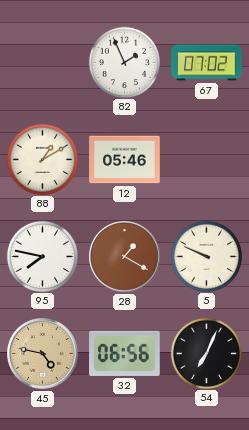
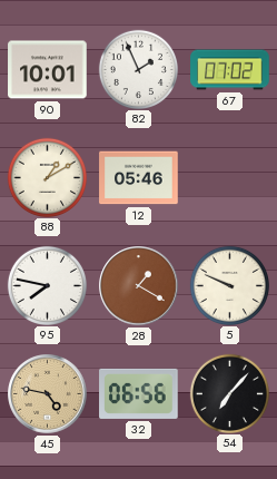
90: none -> 10:01 (48, 70)
54: 7:04 -> 7:07 (229, 393)
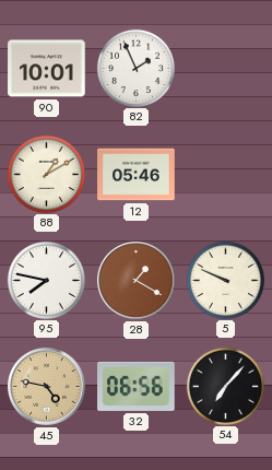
67: 07:02 -> none (230, 70)
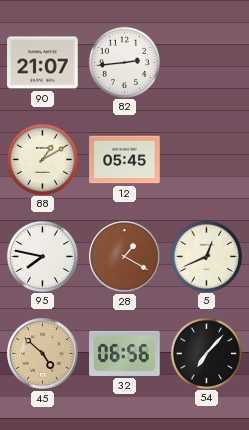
90: 10:01 -> 21:07 (43, 63)
82: 1:56 -> 2:44 (124, 62)
12: 05:46 -> 05:45 (125, 160)
5: 9:49 -> 12:41 (206, 256)
45: 4:47 -> 4:52 (43, 354)
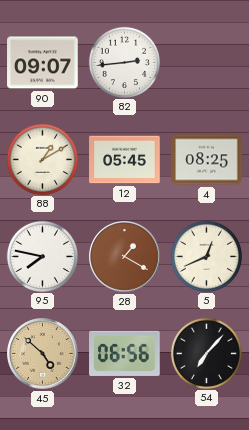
90: 21:07 -> 09:07 (43, 63)
4: none -> 08:25 (207, 160)
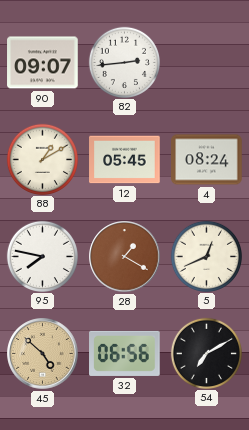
4: 08:25 -> 08:24 (207, 160)
54: 7:07 -> 7:10 (206, 353)
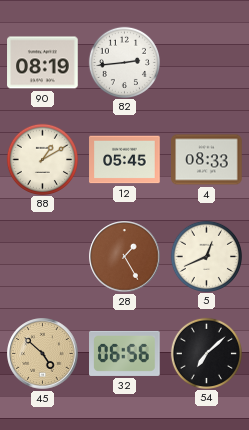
90: 09:07 -> 08:19 (43, 63)
4: 08:24 -> 08:33 (207, 160)
95: 7:47 -> none (42, 256)
28: 1:20 -> 1:25 (125, 257)
54: 7:10 -> 7:08 (206, 353)
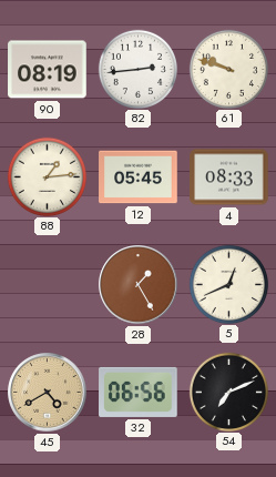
61: none -> 9:48 (228, 69)
88: 1:10 -> 1:14 (47, 176)
45: 4:52 -> 4:40 (48, 393)
54: 7:08 -> 7:11 (228, 392)
